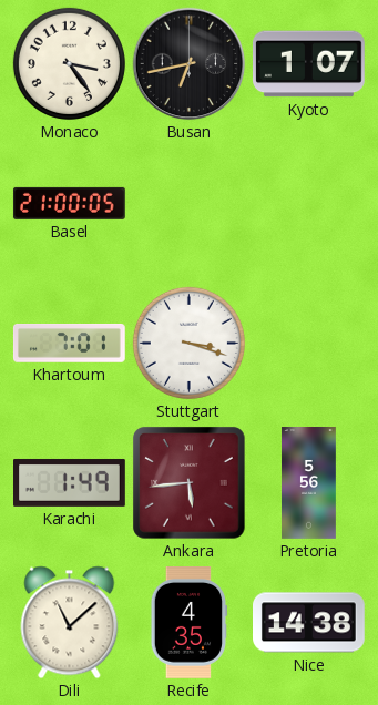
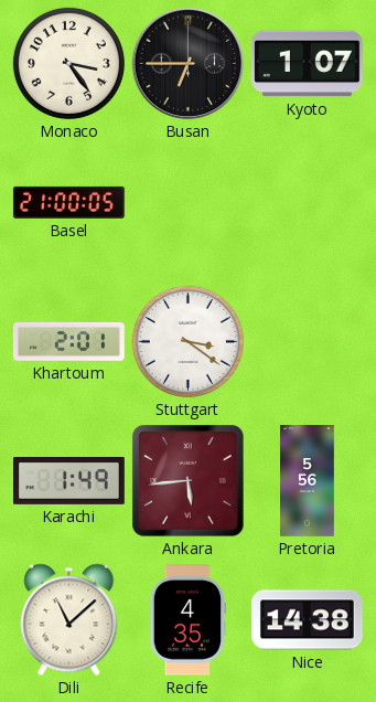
Busan: 6:43 -> 6:45 (189, 64)
Khartoum: 7:01 -> 2:01 (68, 342)
Stuttgart: 3:18 -> 3:21 (187, 341)
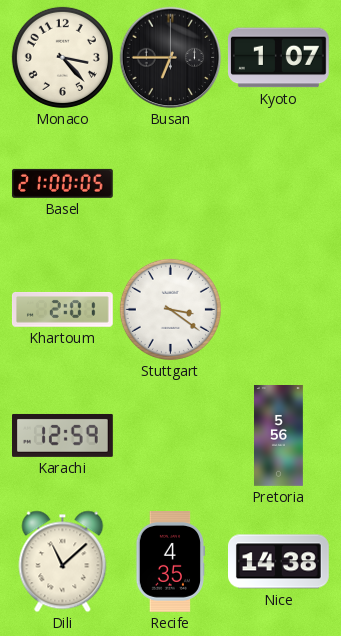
Monaco: 3:24 -> 3:23 (62, 57)
Karachi: 1:49 -> 12:59 (63, 435)
Ankara: 5:44 -> none (189, 481)
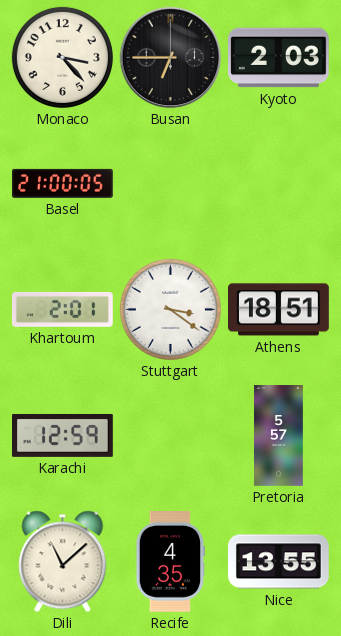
Kyoto: 1:07 -> 2:03 (278, 58)
Athens: none -> 18:51 (279, 310)
Pretoria: 5:56 -> 5:57 (279, 436)
Nice: 14:38 -> 13:55 (279, 562)
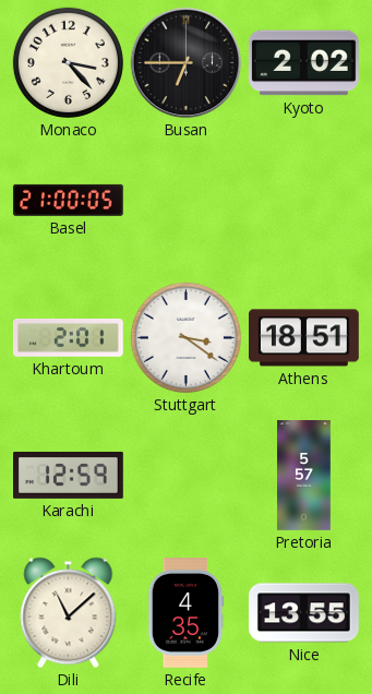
Kyoto: 2:03 -> 2:02 (303, 63)
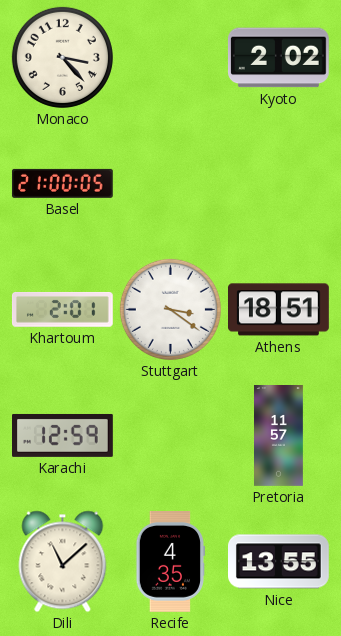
Busan: 6:45 -> none (187, 63)
Pretoria: 5:57 -> 11:57 (279, 436)
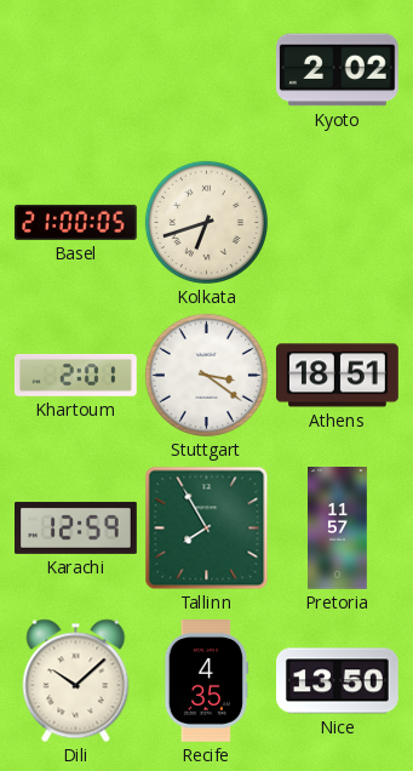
Monaco: 3:23 -> none (62, 57)
Kolkata: none -> 6:42 (206, 222)
Tallinn: none -> 7:55 (207, 529)
Dili: 11:08 -> 10:08 (76, 681)
Nice: 13:55 -> 13:50 (338, 681)
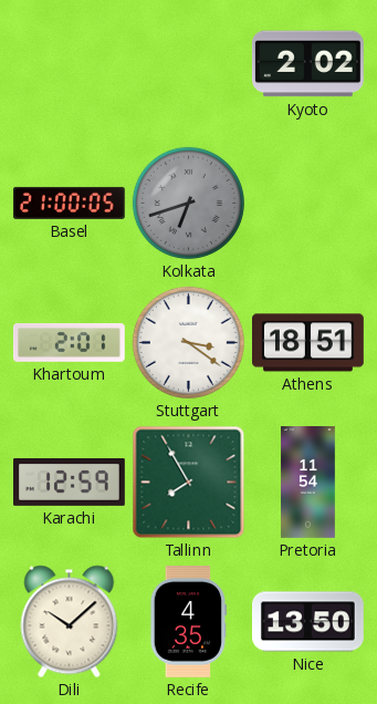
Kolkata dial: cream -> grey (188, 203)
Pretoria: 11:57 -> 11:54 (308, 483)
